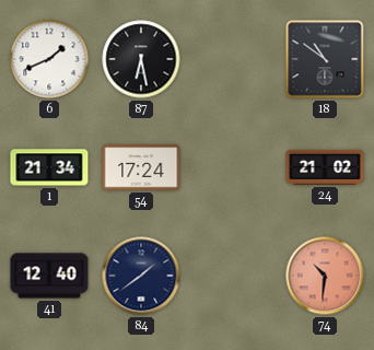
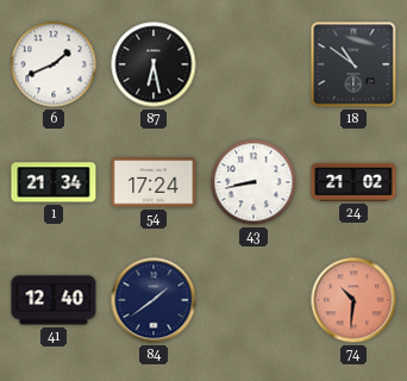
43: none -> 8:43 (253, 182)
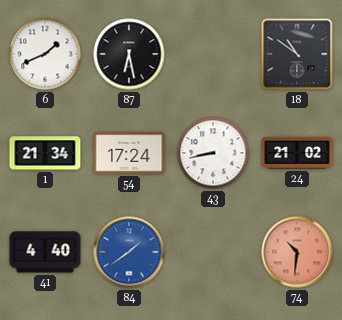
41: 12:40 -> 4:40 (45, 252)
84 dial: navy -> blue (129, 252)
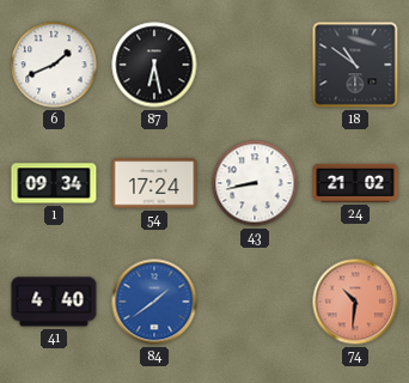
1: 21:34 -> 09:34 (54, 183)
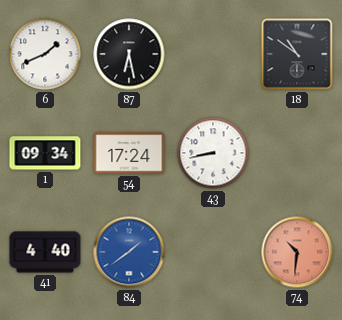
24: 21:02 -> none (355, 183)
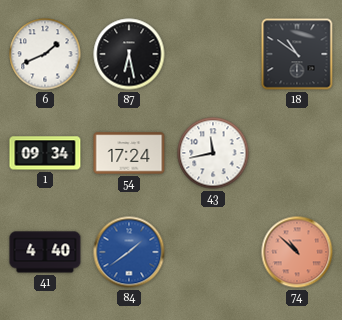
43: 8:43 -> 11:43 (213, 153)
74: 10:31 -> 10:52 (297, 252)
